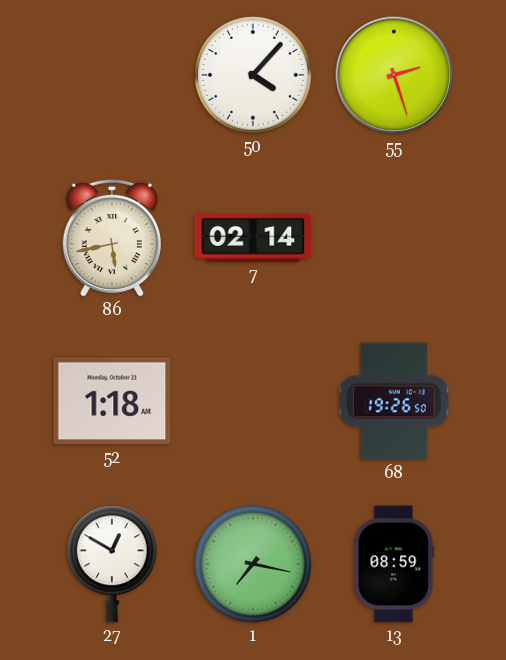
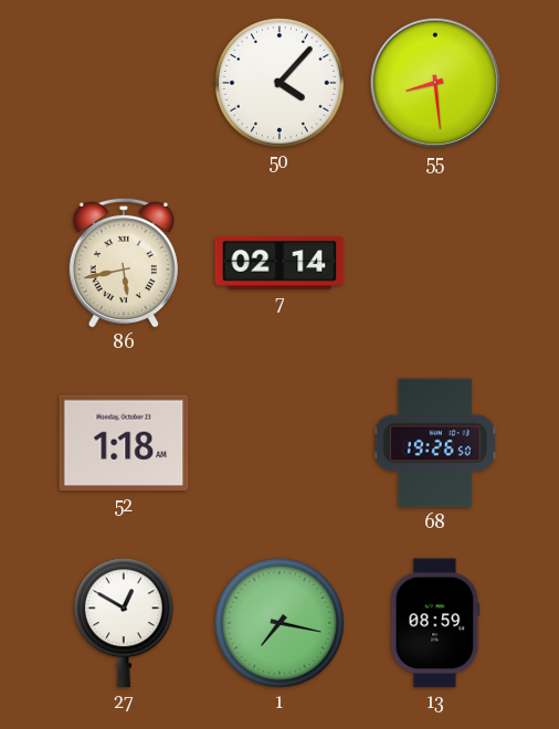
55: 2:27 -> 8:29 (435, 83)
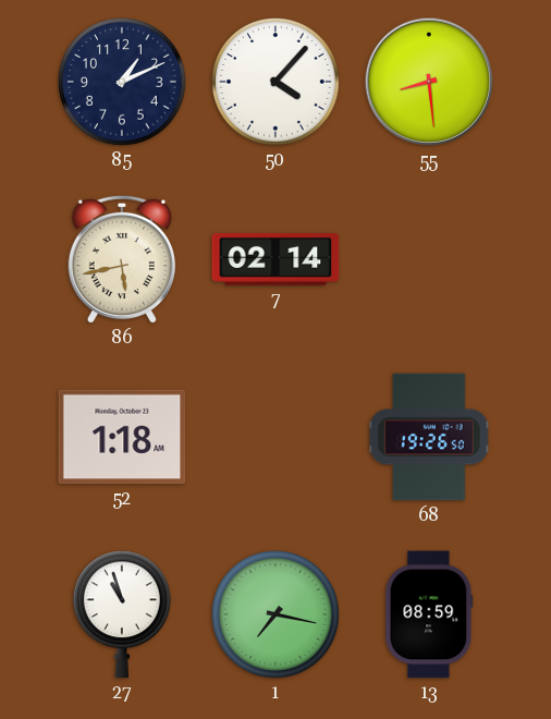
85: none -> 1:11 (123, 83)
27: 12:50 -> 10:57 (122, 614)
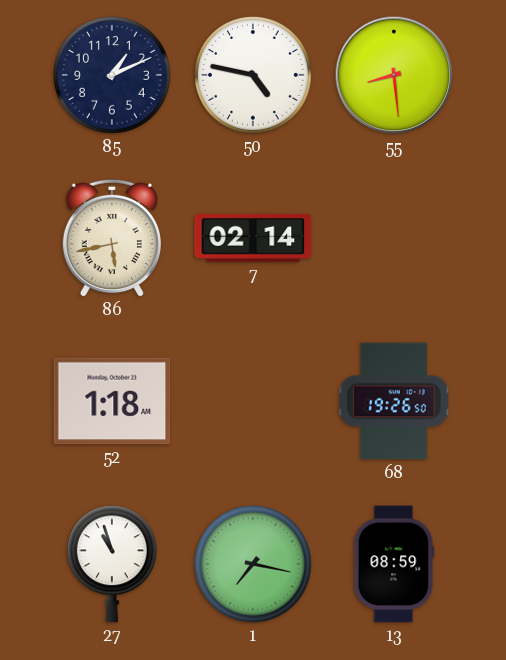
50: 4:07 -> 4:47 (254, 76)
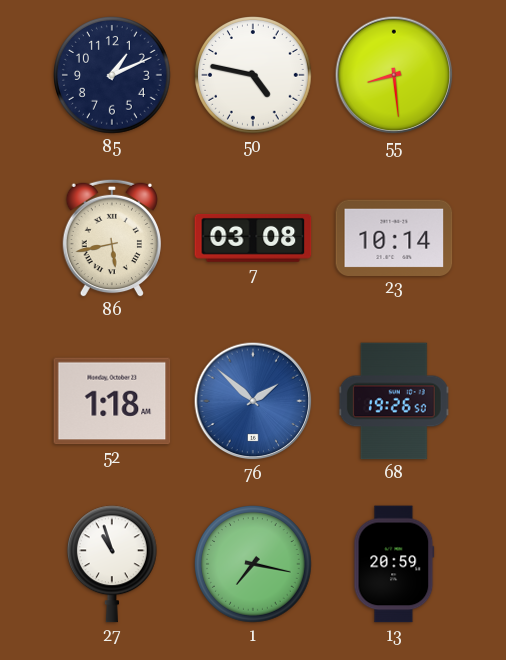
7: 02:14 -> 03:08 (253, 238)
23: none -> 10:14 (394, 237)
76: none -> 1:52 (253, 401)
13: 08:59 -> 20:59 (394, 564)
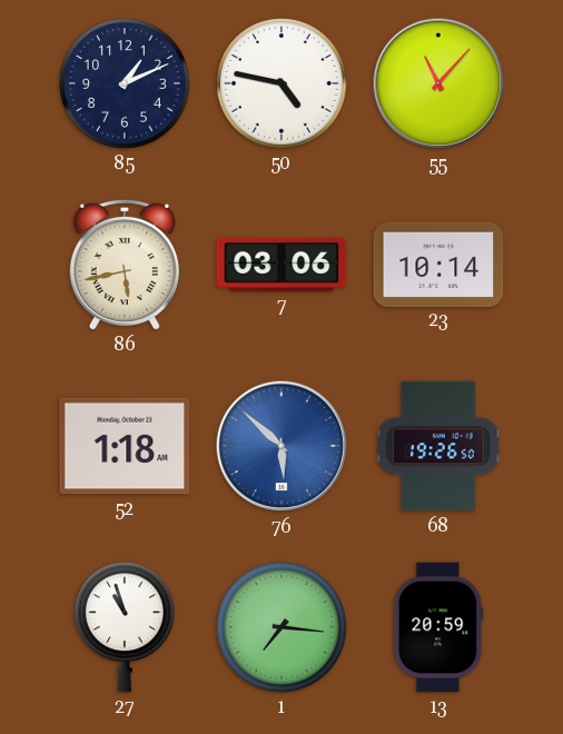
55: 8:29 -> 11:07 (438, 83)
7: 03:08 -> 03:06 (281, 265)
76: 1:52 -> 5:52 (281, 446)
1: 7:17 -> 7:16 (283, 628)
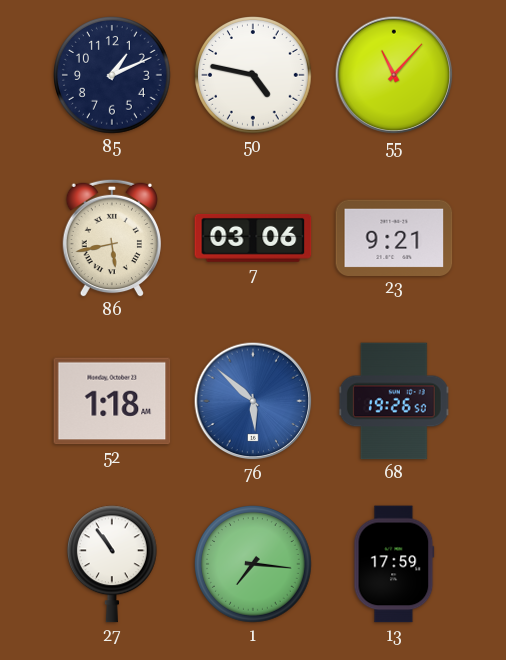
23: 10:14 -> 9:21 (394, 237)
27: 10:57 -> 10:54 (112, 564)
13: 20:59 -> 17:59 (394, 564)
